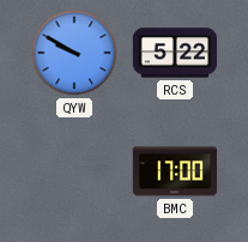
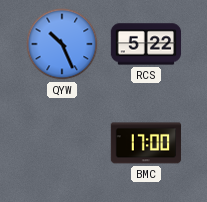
QYW: 9:50 -> 10:26 (62, 44)
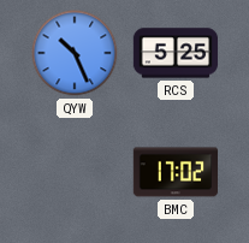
RCS: 5:22 -> 5:25 (176, 53)
BMC: 17:00 -> 17:02 (176, 172)
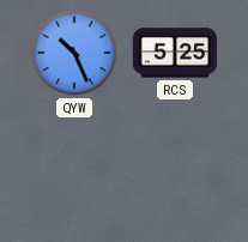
BMC: 17:02 -> none (176, 172)
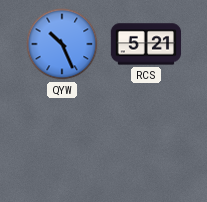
RCS: 5:25 -> 5:21 (146, 44)
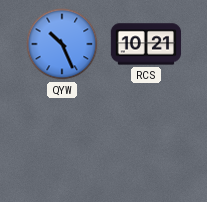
RCS: 5:21 -> 10:21 (146, 44)
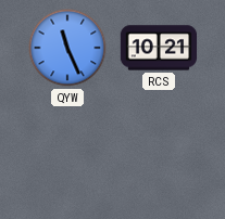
QYW: 10:26 -> 11:26 (67, 48)
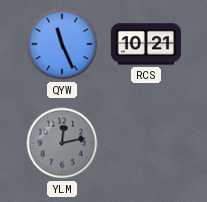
YLM: none -> 12:13 (62, 143)
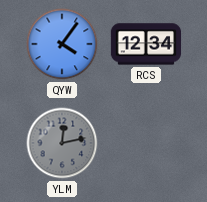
QYW: 11:26 -> 4:06 (62, 44)
RCS: 10:21 -> 12:34 (146, 44)
